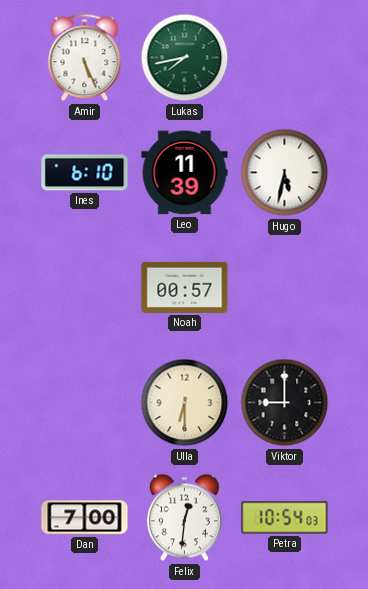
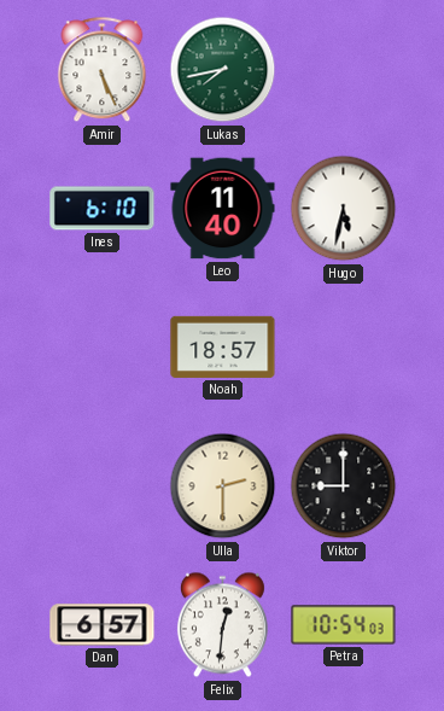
Leo: 11:39 -> 11:40 (223, 209)
Noah: 00:57 -> 18:57 (223, 346)
Ulla: 6:30 -> 2:30 (223, 486)
Dan: 7:00 -> 6:57 (103, 625)
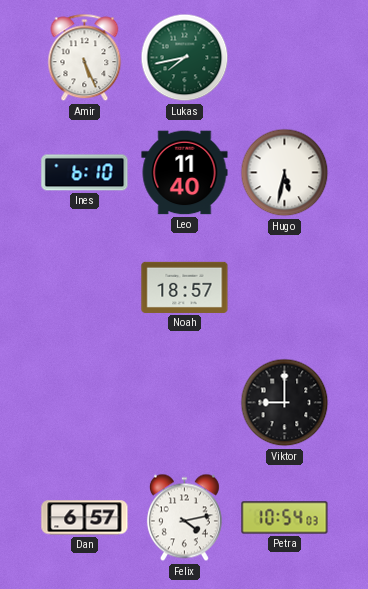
Ulla: 2:30 -> none (223, 486)
Felix: 12:31 -> 4:13 (184, 518)
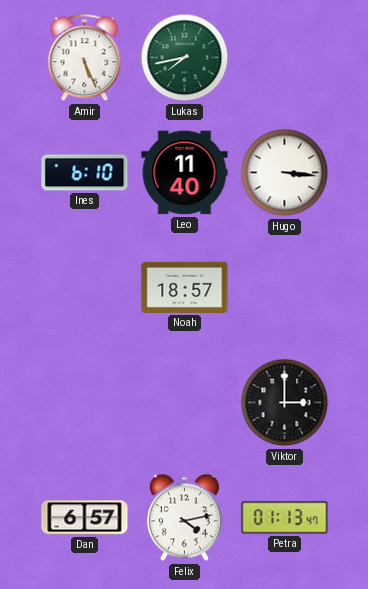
Hugo: 5:32 -> 3:16 (285, 173)
Viktor: 9:00 -> 3:00 (285, 403)
Petra: 10:54 -> 01:13 (285, 518)
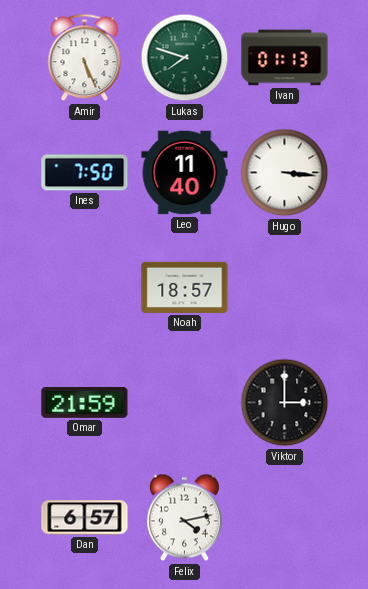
Lukas: 7:43 -> 7:48 (185, 58)
Ivan: none -> 01:13 (285, 58)
Ines: 6:10 -> 7:50 (85, 173)
Omar: none -> 21:59 (85, 402)
Petra: 01:13 -> none (285, 518)
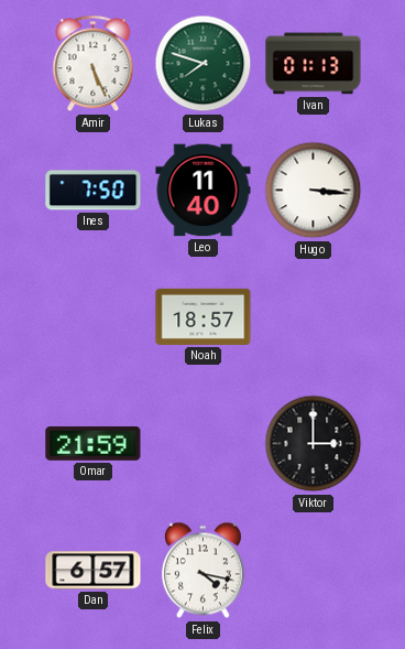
Felix: 4:13 -> 4:17 (202, 571)
